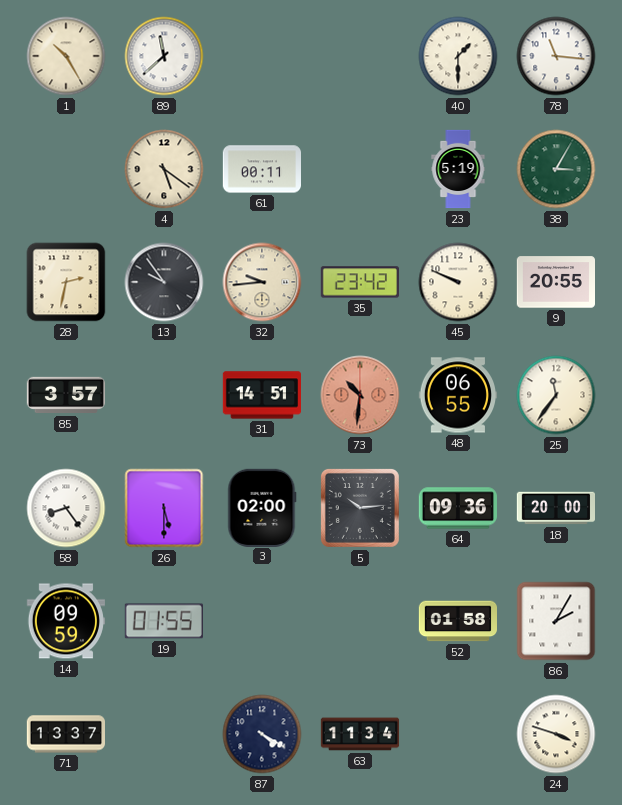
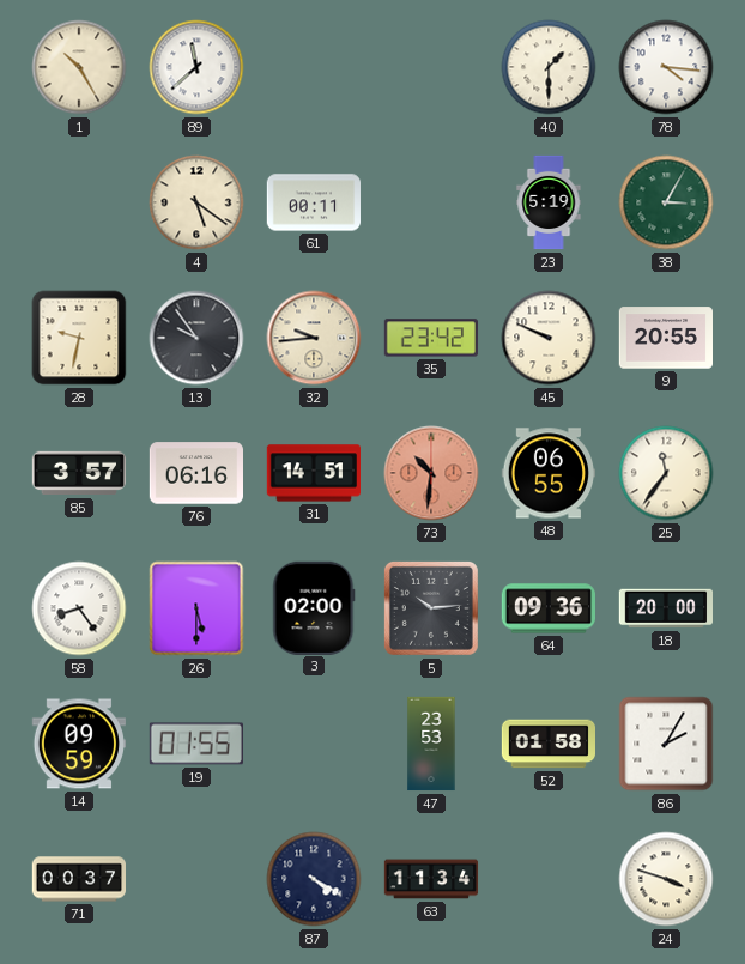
78: 11:16 -> 4:16 (666, 67)
28: 2:32 -> 9:32 (79, 338)
76: none -> 06:16 (195, 473)
47: none -> 23:53 (431, 744)
71: 13:37 -> 00:37 (78, 879)
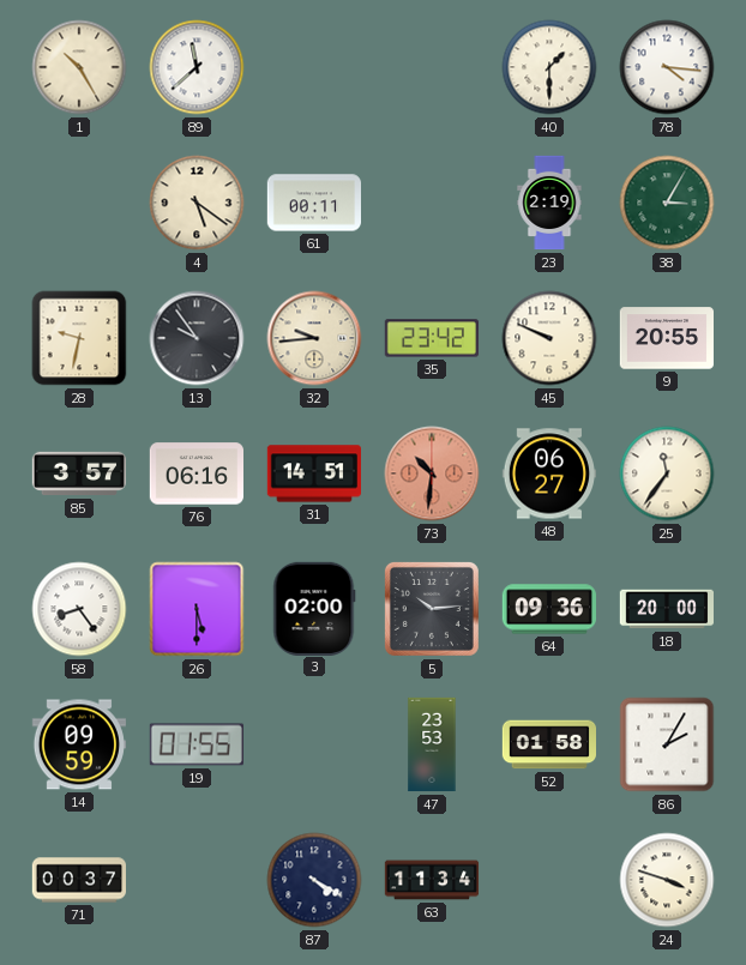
23: 5:19 -> 2:19 (549, 203)
48: 06:55 -> 06:27 (548, 474)
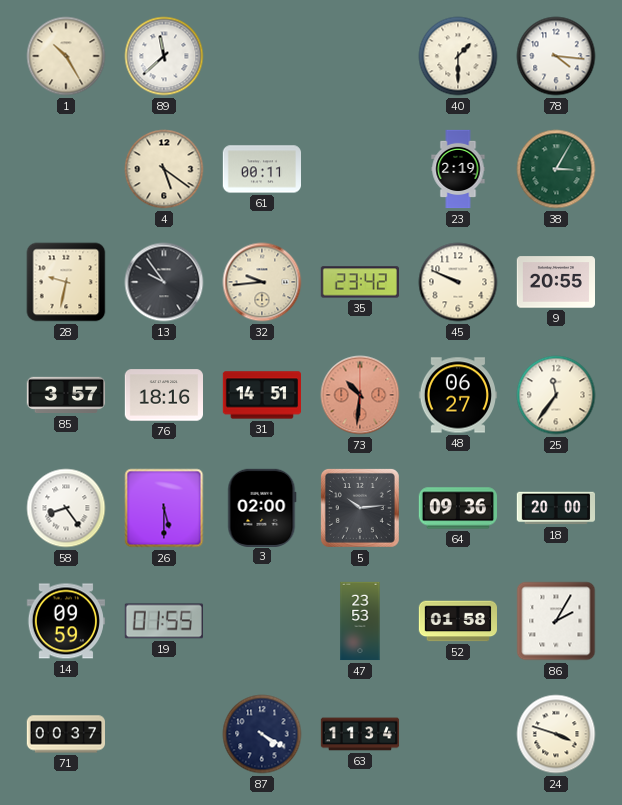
76: 06:16 -> 18:16 (163, 395)
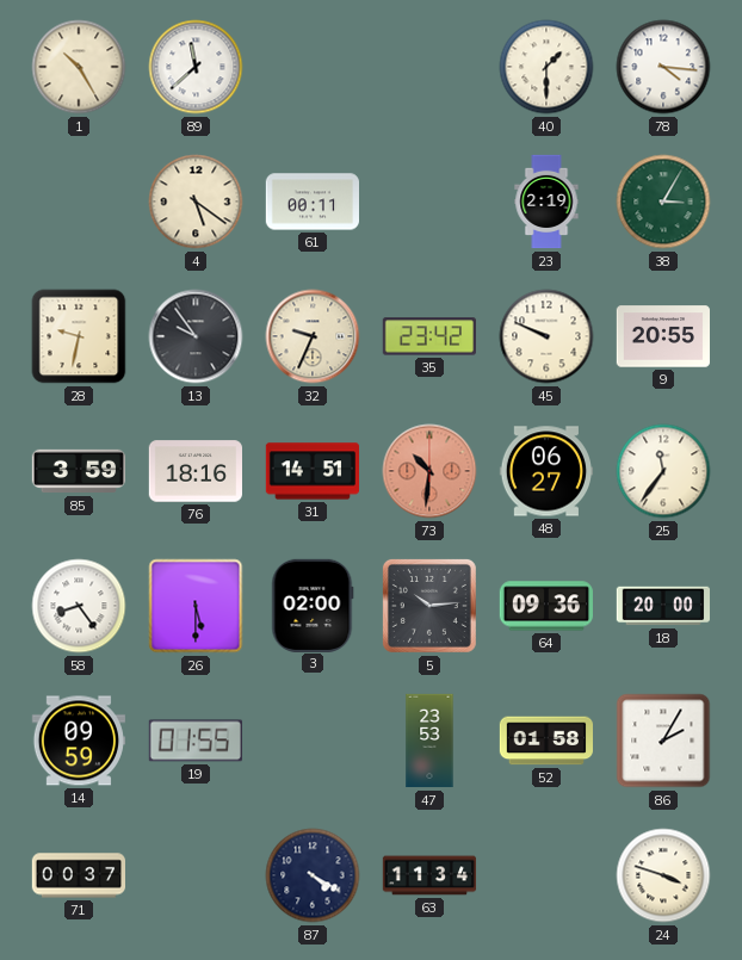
32: 9:44 -> 9:34 (313, 336)
85: 3:57 -> 3:59 (78, 471)
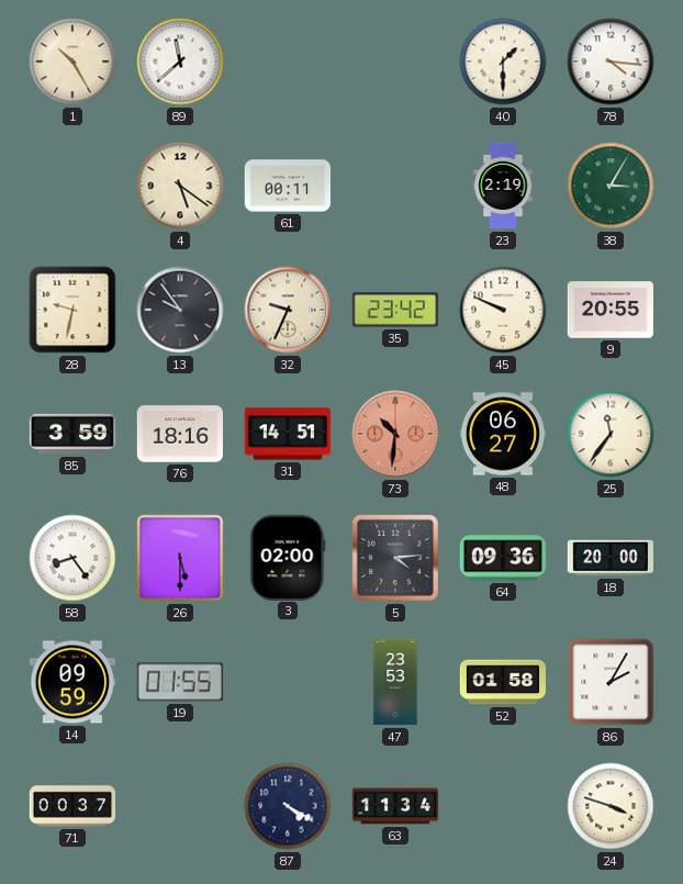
5: 10:14 -> 4:14 (395, 558)
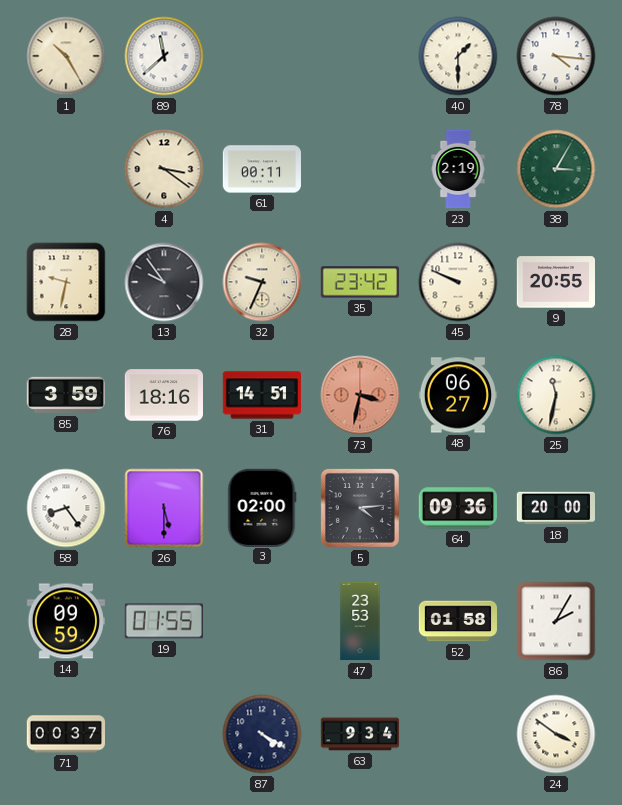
4: 5:21 -> 3:21 (164, 169)
73: 10:31 -> 3:32 (360, 395)
25: 11:36 -> 11:32 (556, 395)
63: 11:34 -> 9:34 (360, 734)
24: 3:48 -> 3:51 (556, 734)
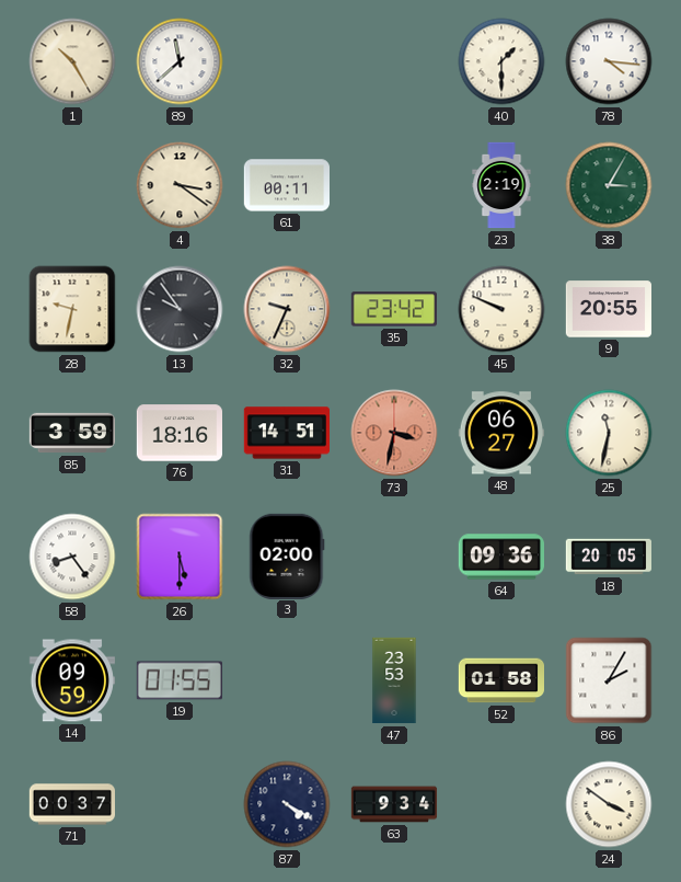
5: 4:14 -> none (360, 508)
18: 20:00 -> 20:05 (608, 557)
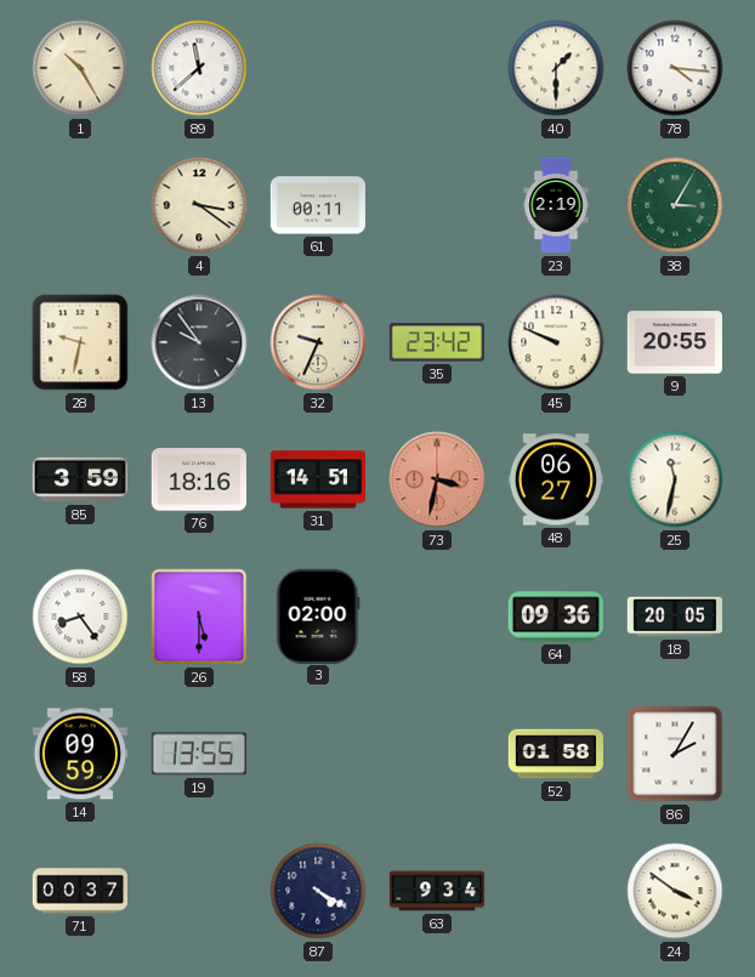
19: 01:55 -> 13:55 (199, 754)
47: 23:53 -> none (394, 680)
